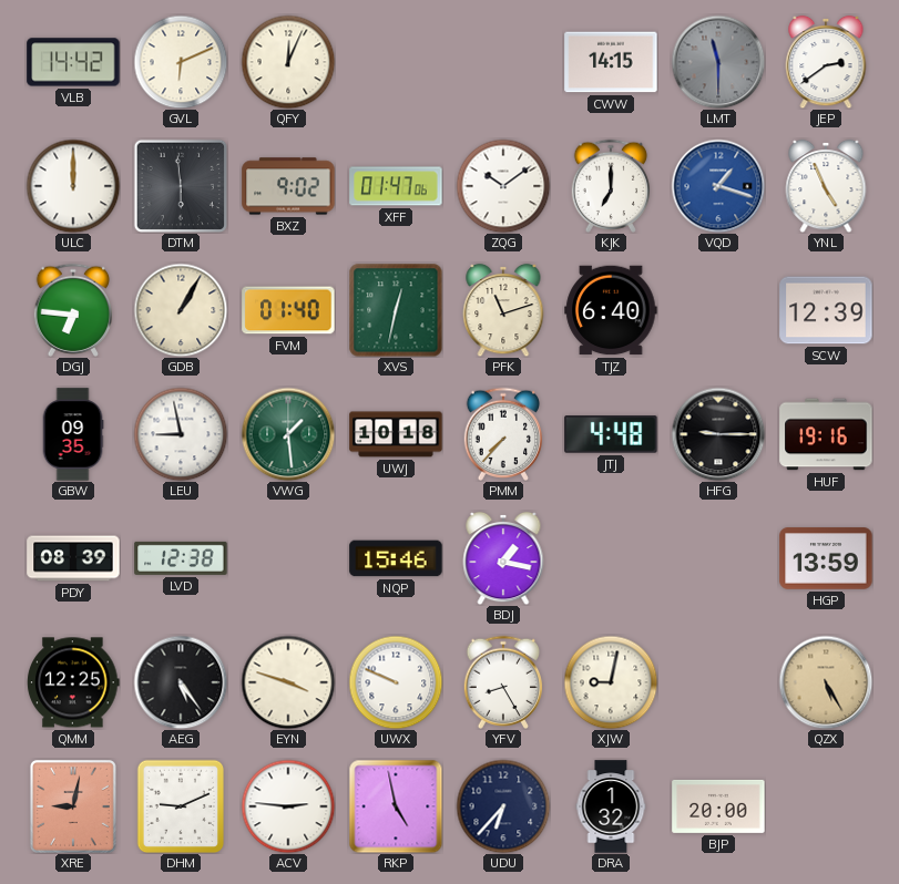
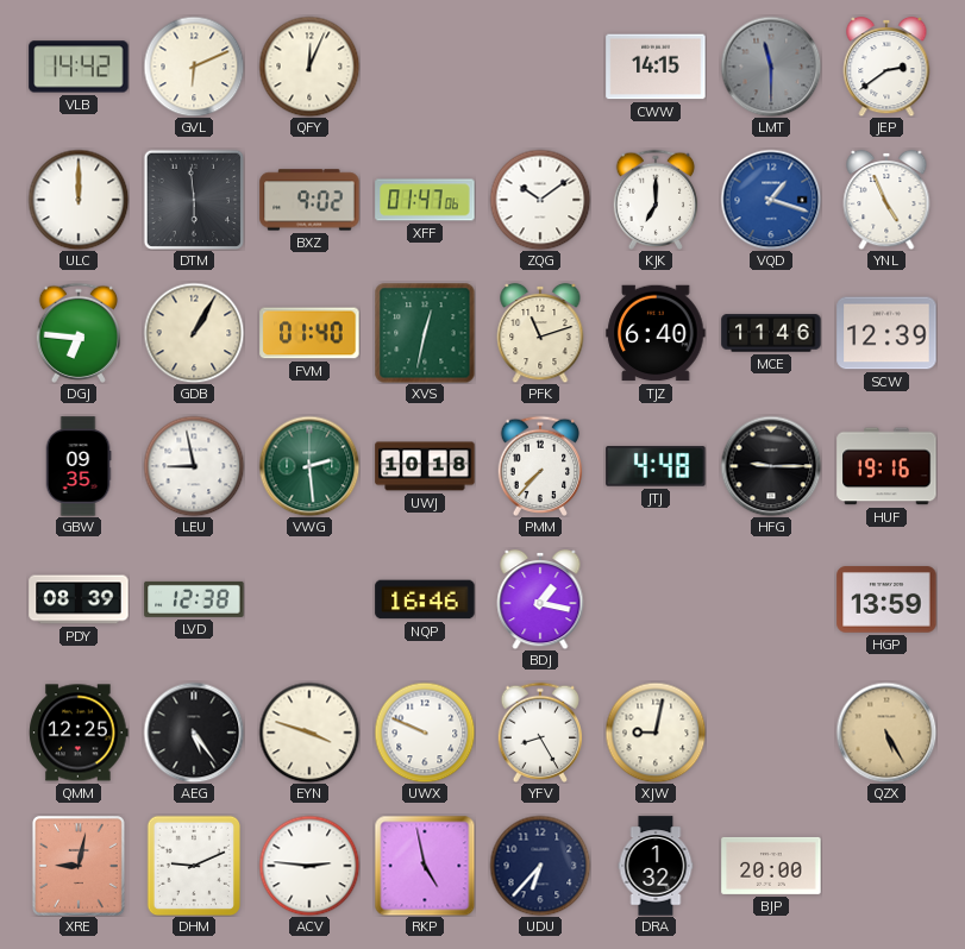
MCE: none -> 11:46 (771, 333)
VWG: 1:29 -> 2:29 (309, 466)
NQP: 15:46 -> 16:46 (425, 599)
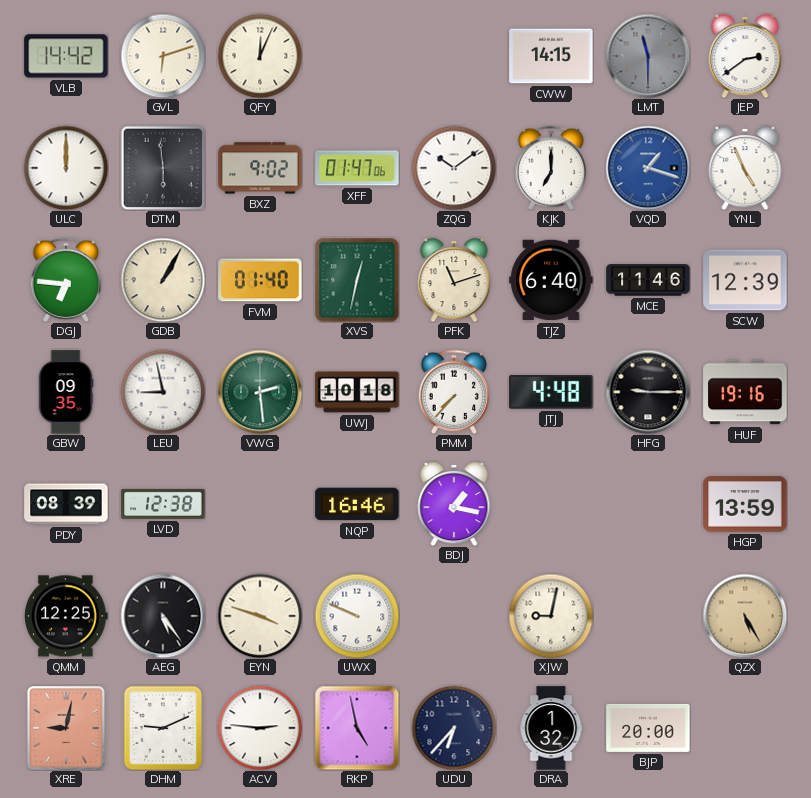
GVL: 6:11 -> 6:12 (163, 56)
YFV: 8:25 -> none (540, 733)
